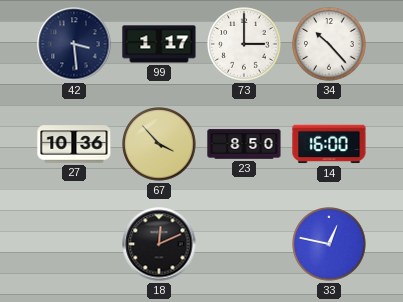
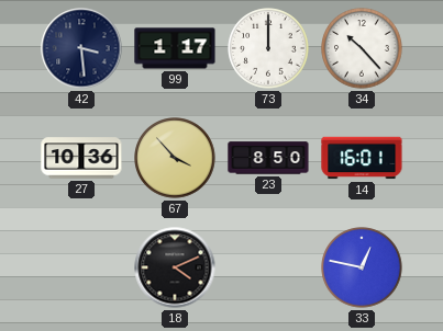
73: 3:00 -> 12:00 (268, 48)
14: 16:00 -> 16:01 (362, 158)
18: 12:11 -> 4:11 (175, 267)
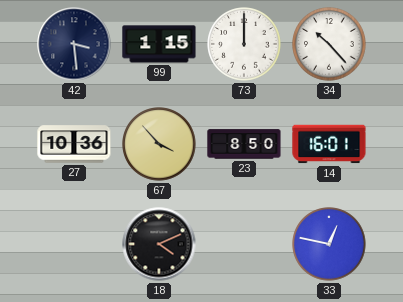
99: 1:17 -> 1:15 (159, 44)
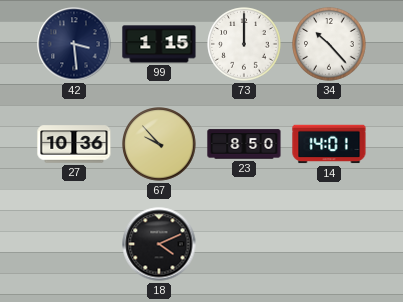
67: 3:53 -> 9:53 (159, 144)
14: 16:01 -> 14:01 (329, 144)
33: 12:47 -> none (329, 244)
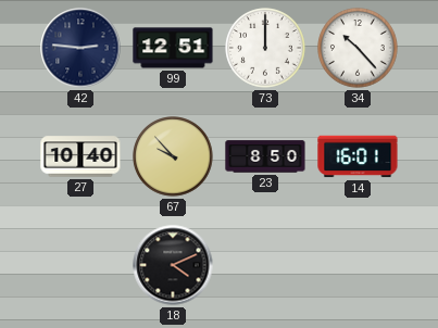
42: 3:29 -> 2:46 (80, 48)
99: 1:15 -> 12:51 (173, 48)
27: 10:36 -> 10:40 (80, 156)
14: 14:01 -> 16:01 (358, 156)
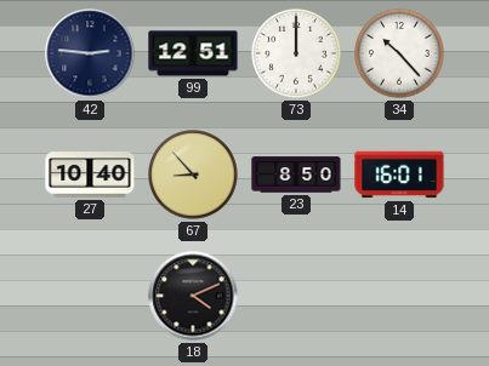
67: 9:53 -> 8:53 (193, 175)
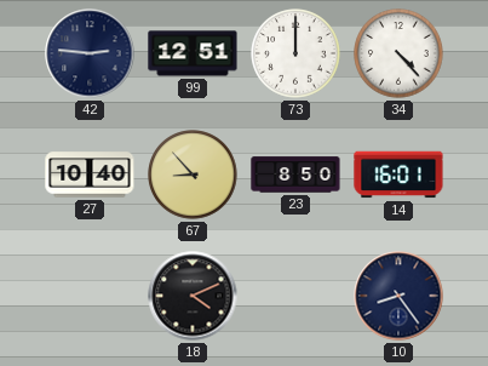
34: 10:23 -> 4:23 (398, 53)
10: none -> 8:24 (398, 296)
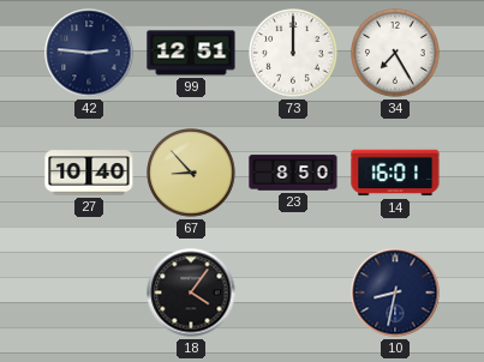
34: 4:23 -> 7:25 (395, 53)
18: 4:11 -> 4:06 (191, 292)
10: 8:24 -> 8:32 (395, 292)
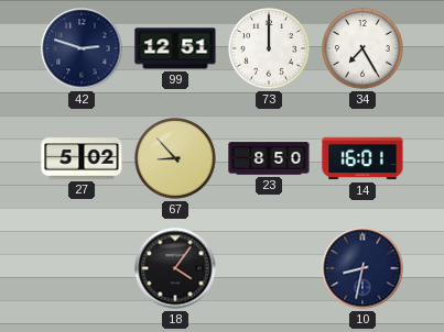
42: 2:46 -> 2:48 (82, 48)
27: 10:40 -> 5:02 (82, 158)
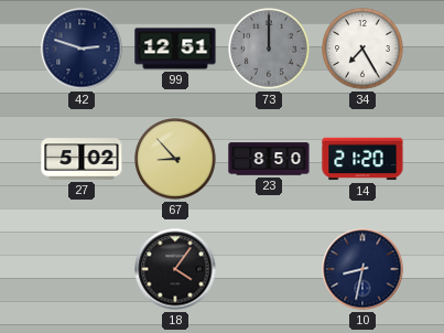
73 dial: white -> grey (269, 49)
14: 16:01 -> 21:20 (362, 159)
